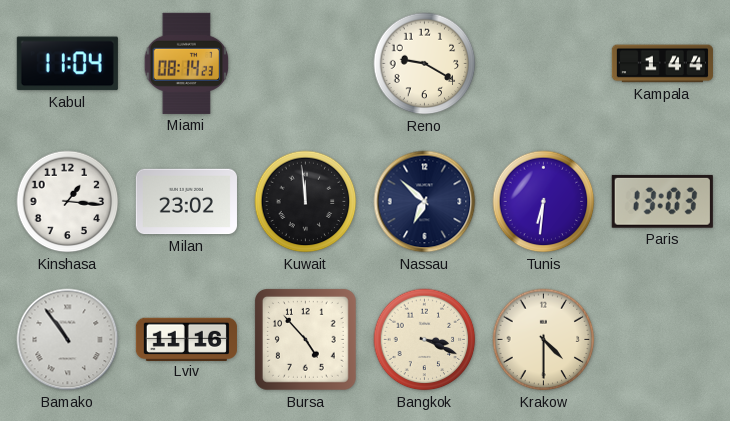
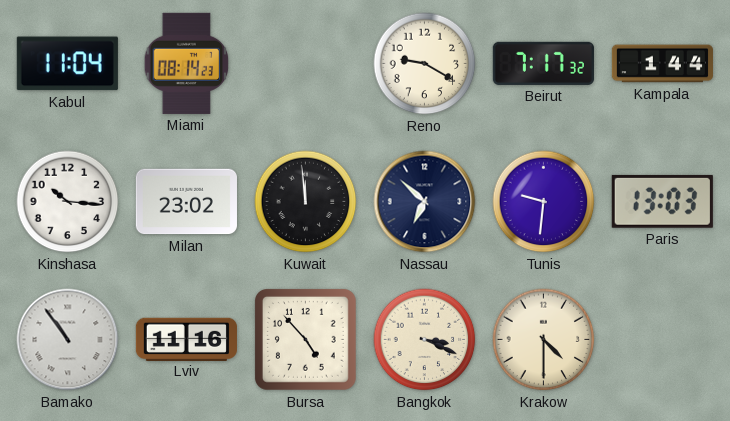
Beirut: none -> 7:17 (543, 63)
Kinshasa: 1:16 -> 10:16 (68, 202)
Tunis: 6:31 -> 9:31 (544, 202)
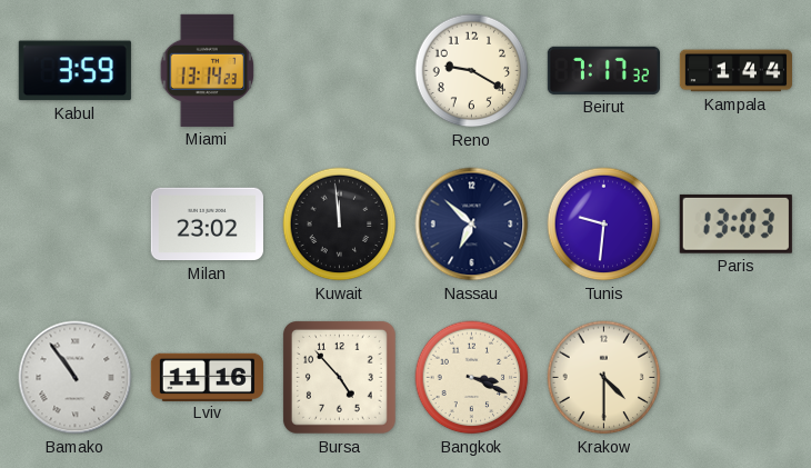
Kabul: 11:04 -> 3:59 (74, 71)
Miami: 08:14 -> 13:14 (208, 70)
Kinshasa: 10:16 -> none (68, 202)
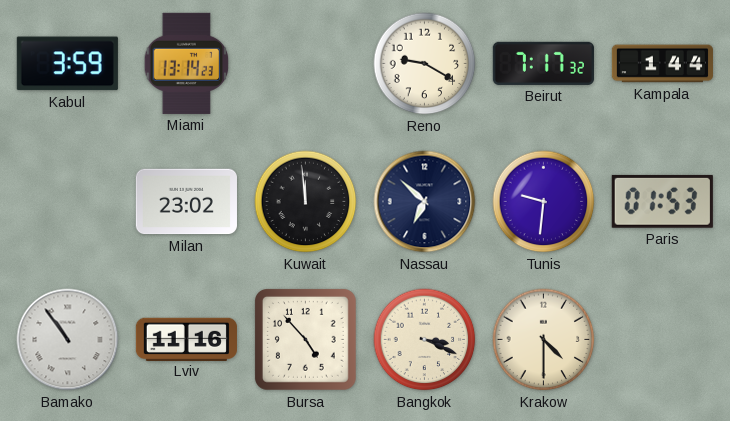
Paris: 13:03 -> 01:53 (662, 201)
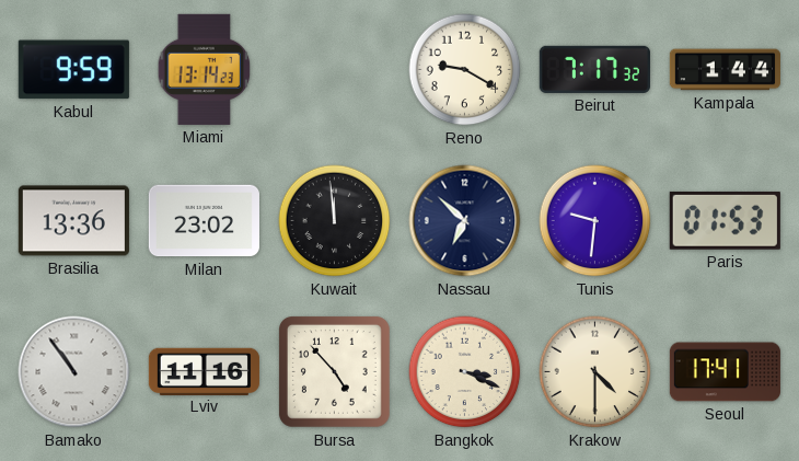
Kabul: 3:59 -> 9:59 (73, 70)
Brasilia: none -> 13:36 (73, 221)
Seoul: none -> 17:41 (725, 372)
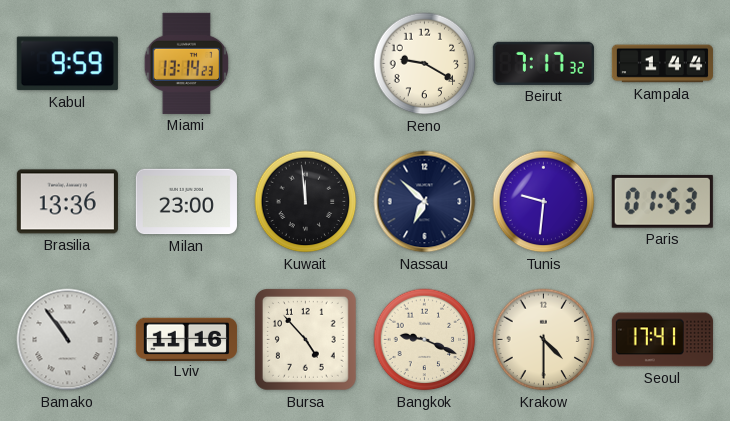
Milan: 23:02 -> 23:00 (186, 202)
Bangkok: 3:19 -> 9:19 (425, 340)
